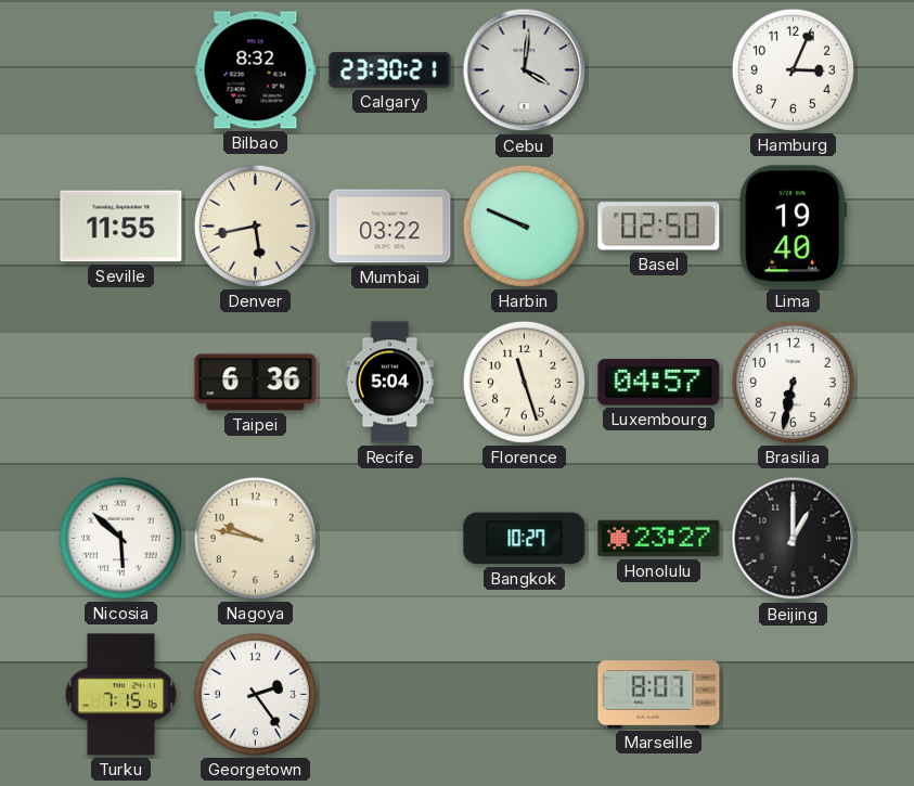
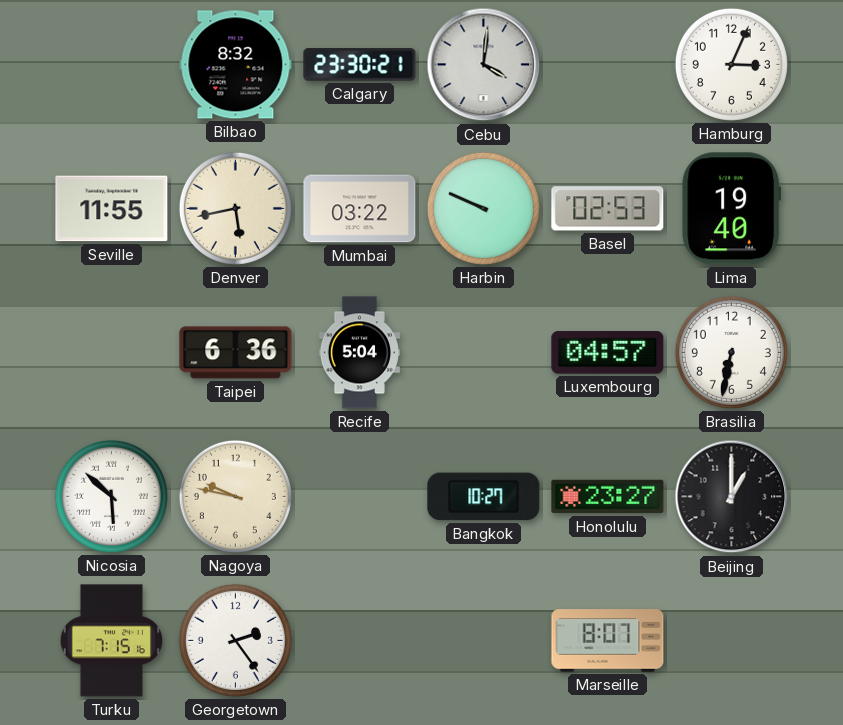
Basel: 02:50 -> 02:53 (608, 209)
Florence: 11:27 -> none (524, 382)
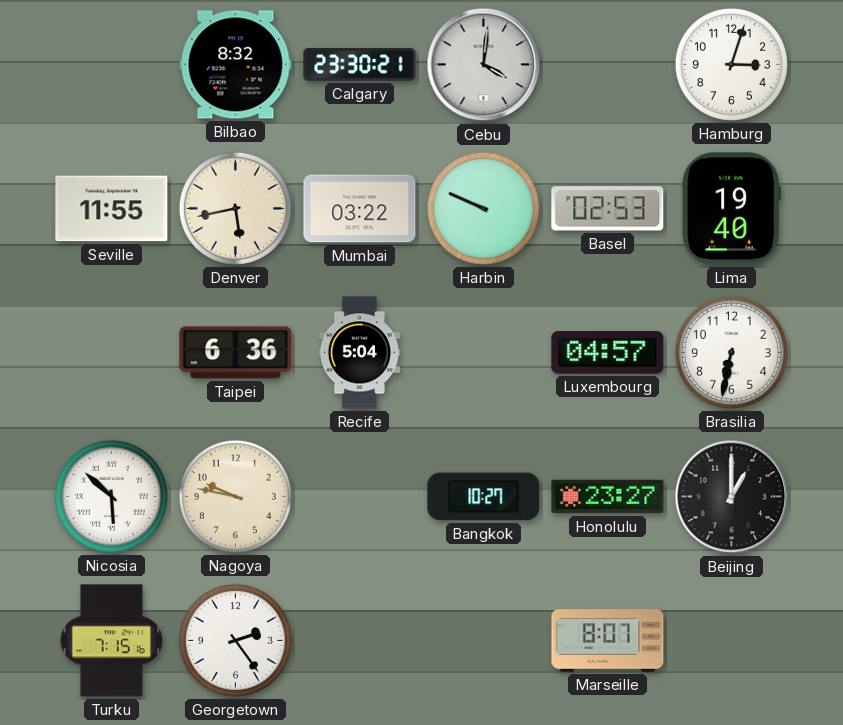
Hamburg: 3:04 -> 3:03 (731, 64)
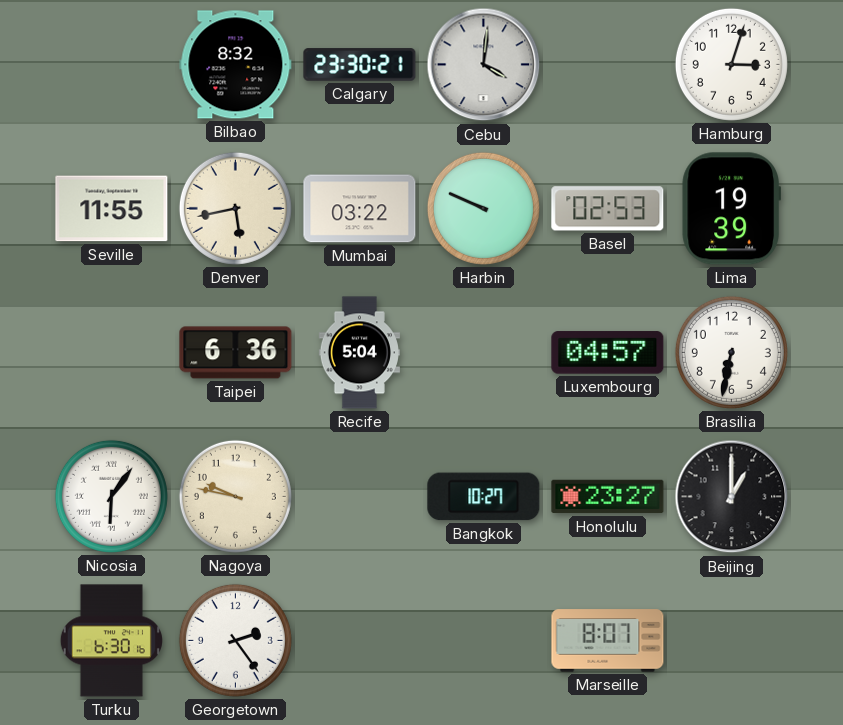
Lima: 19:40 -> 19:39 (731, 209)
Nicosia: 5:52 -> 6:06 (111, 496)
Turku: 7:15 -> 6:30 (111, 641)
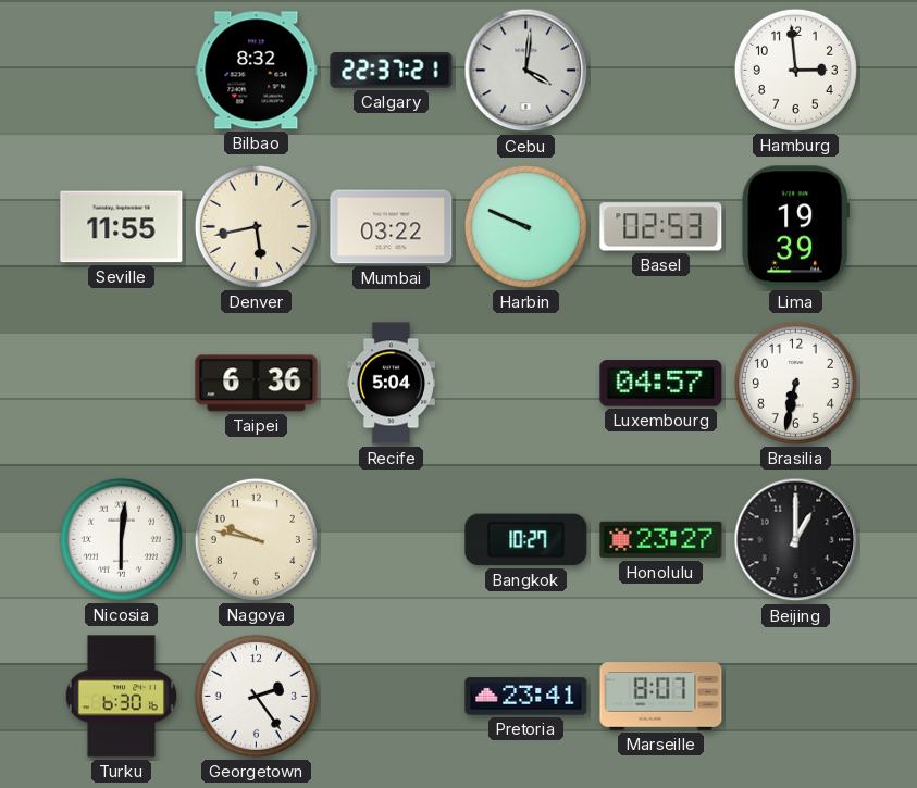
Calgary: 23:30 -> 22:37 (392, 71)
Hamburg: 3:03 -> 2:59 (795, 70)
Nicosia: 6:06 -> 6:01 (121, 539)
Pretoria: none -> 23:41 (526, 697)
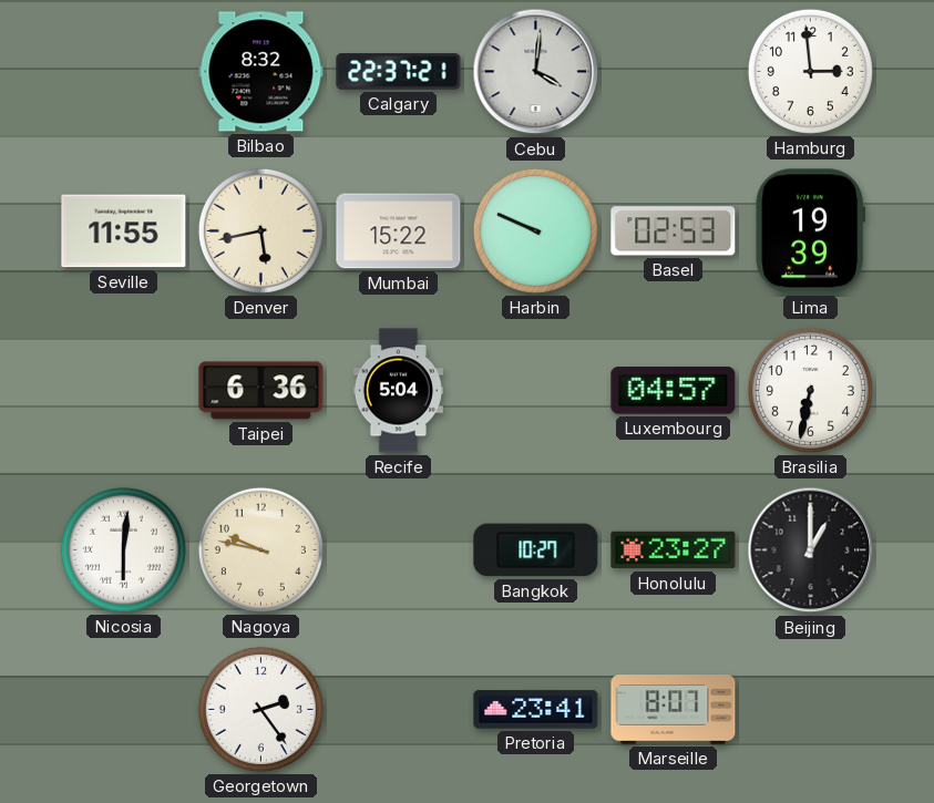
Mumbai: 03:22 -> 15:22 (399, 231)
Turku: 6:30 -> none (121, 697)
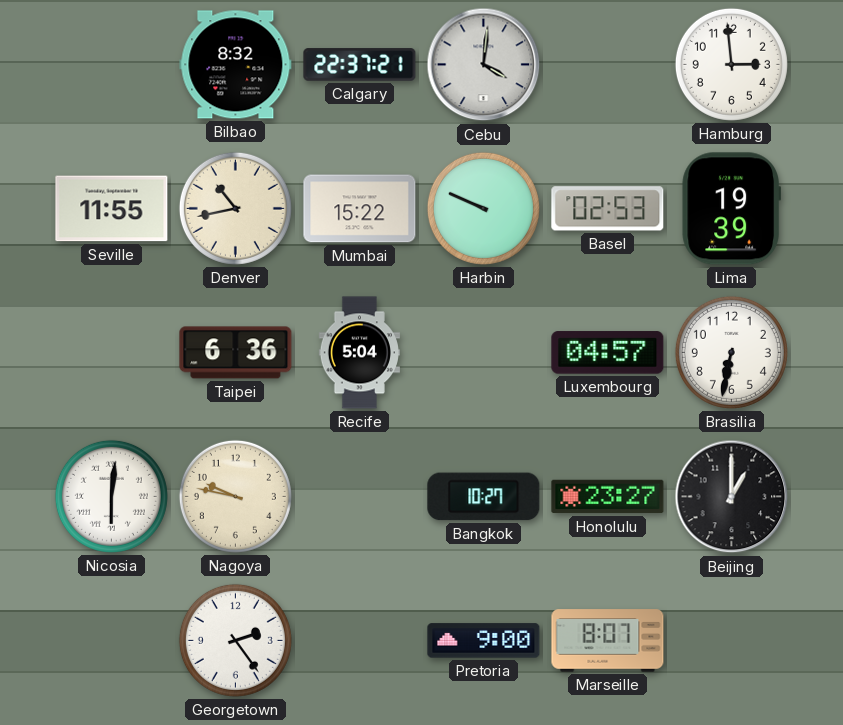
Denver: 5:43 -> 10:43 (235, 208)
Pretoria: 23:41 -> 9:00 (484, 641)
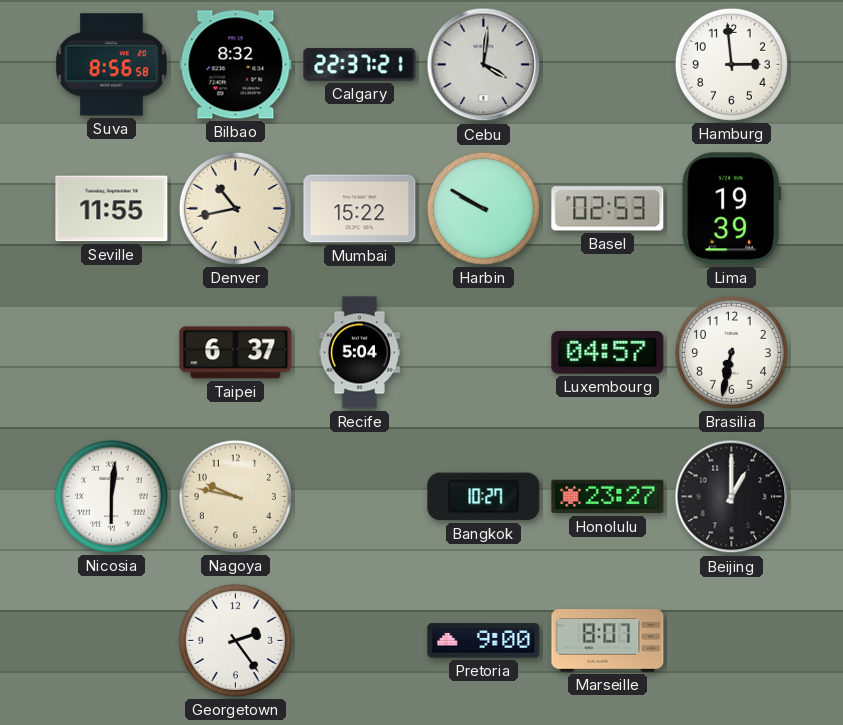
Suva: none -> 8:56 (112, 65)
Harbin: 9:49 -> 9:50 (483, 208)
Taipei: 6:36 -> 6:37 (236, 353)
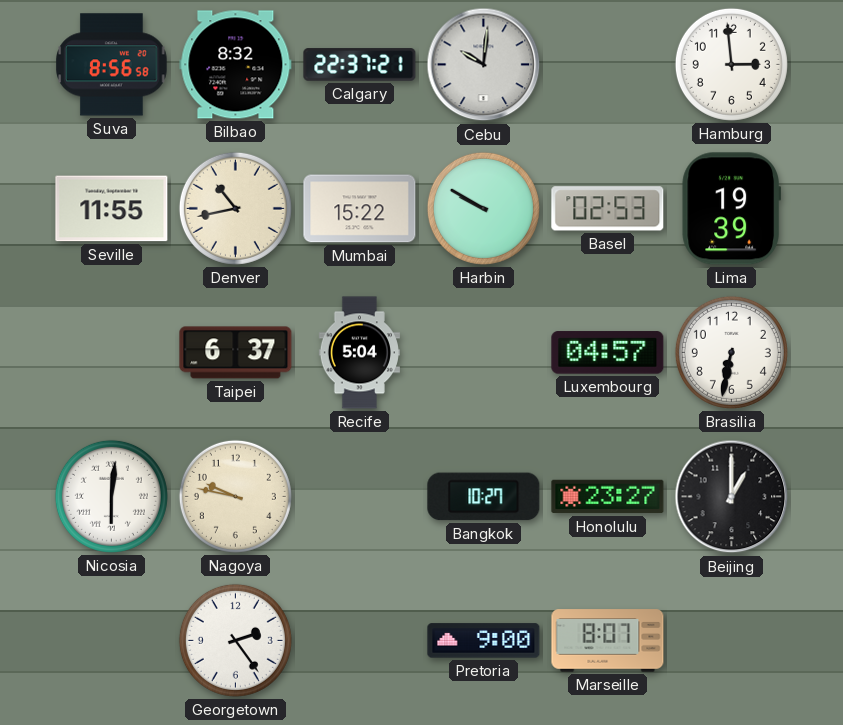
Cebu: 4:01 -> 10:01 (484, 65)
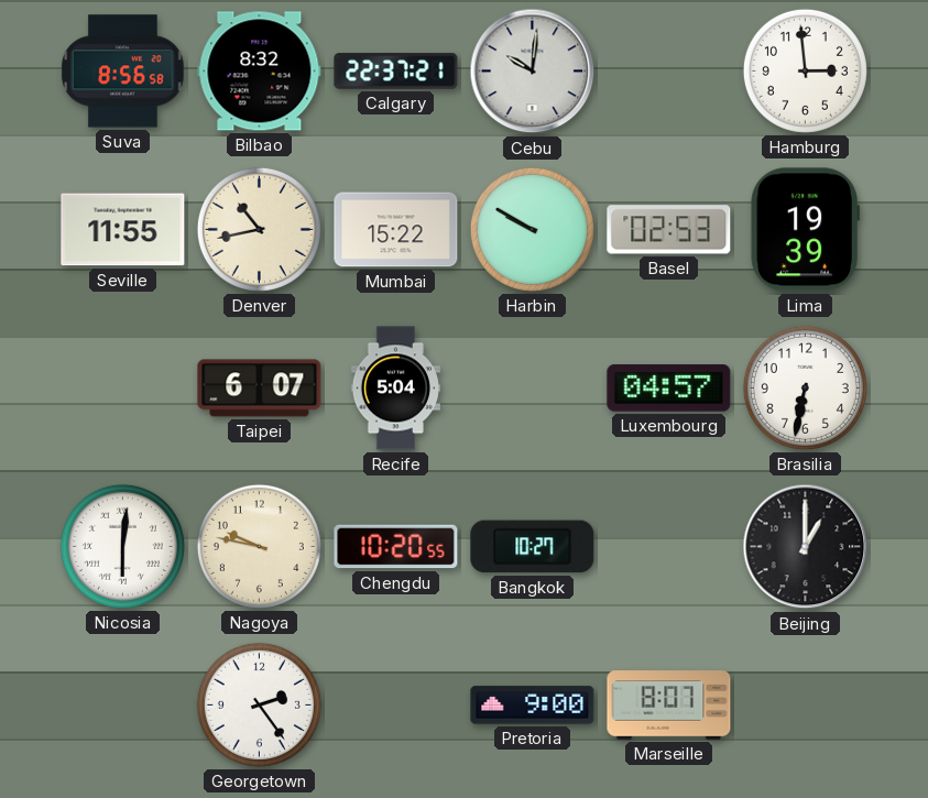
Taipei: 6:37 -> 6:07 (260, 389)
Chengdu: none -> 10:20 (396, 547)
Honolulu: 23:27 -> none (608, 497)
